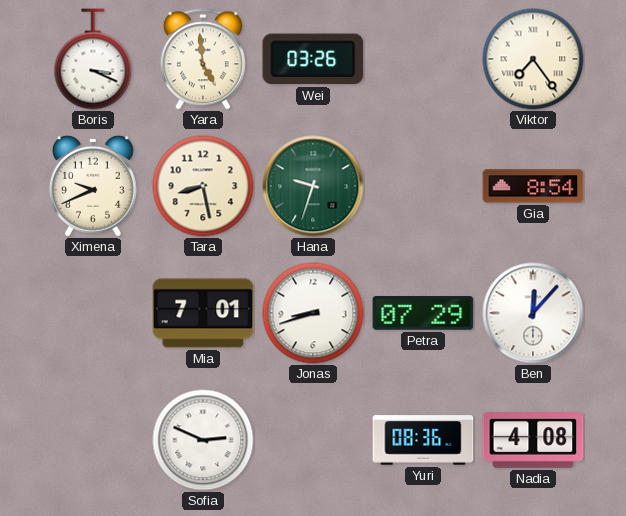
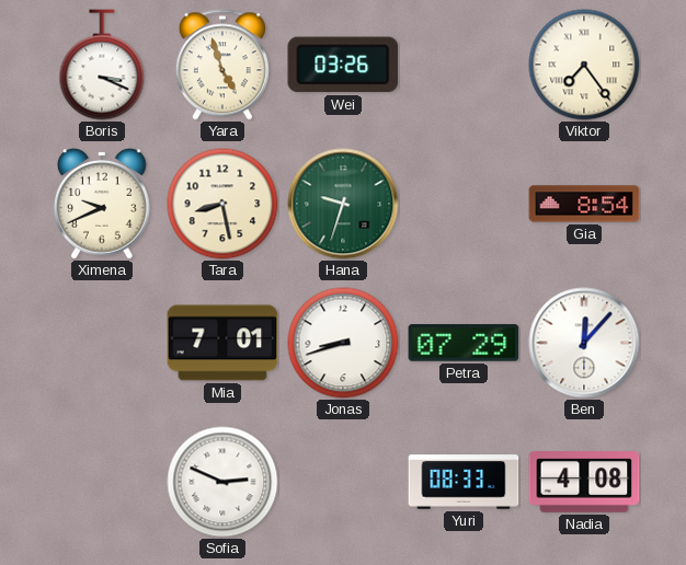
Yara: 4:59 -> 4:57 (222, 65)
Yuri: 08:36 -> 08:33 (464, 482)
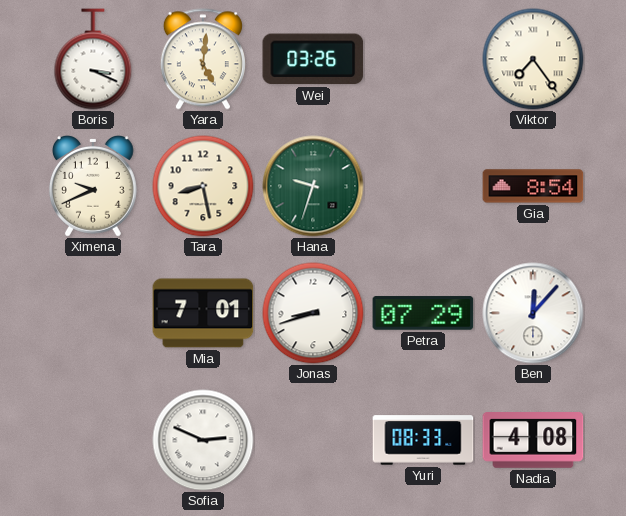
Yara: 4:57 -> 5:01 (203, 59)
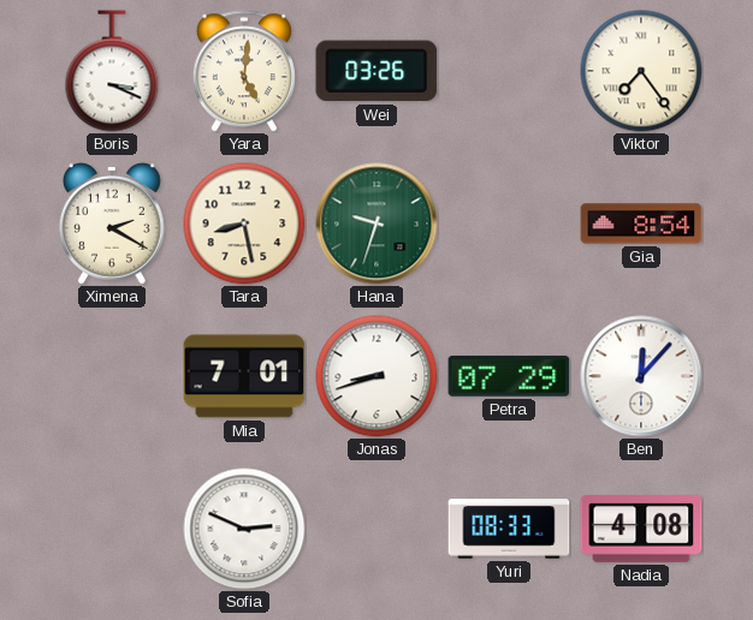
Ximena: 9:41 -> 2:20 (113, 225)
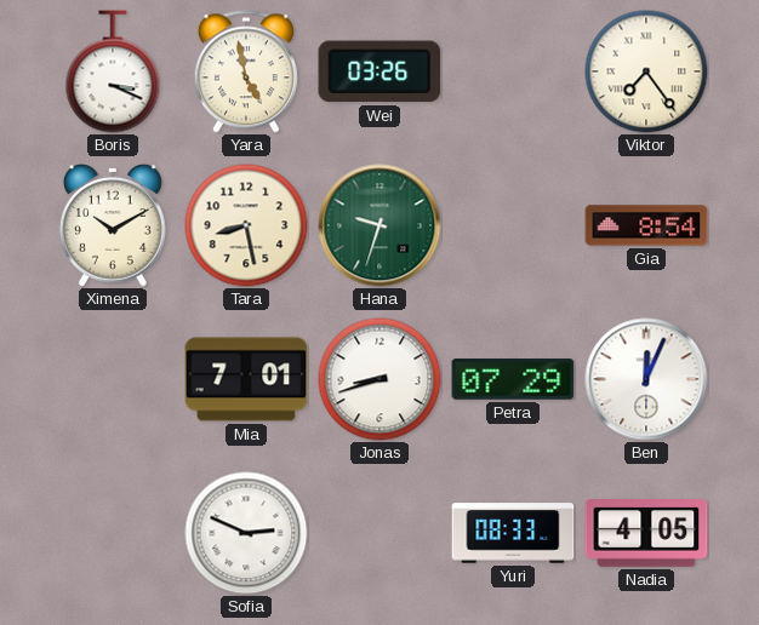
Yara: 5:01 -> 4:58 (246, 71)
Ximena: 2:20 -> 10:10 (114, 227)
Ben: 12:07 -> 12:04 (646, 379)
Nadia: 4:08 -> 4:05 (646, 534)
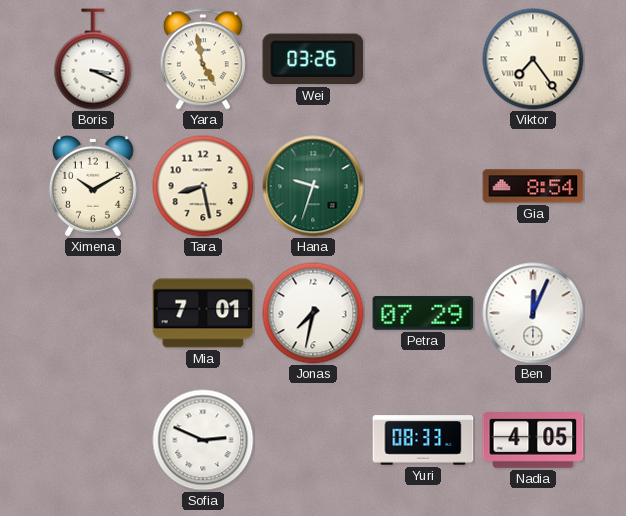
Jonas: 8:42 -> 7:32 (313, 313)
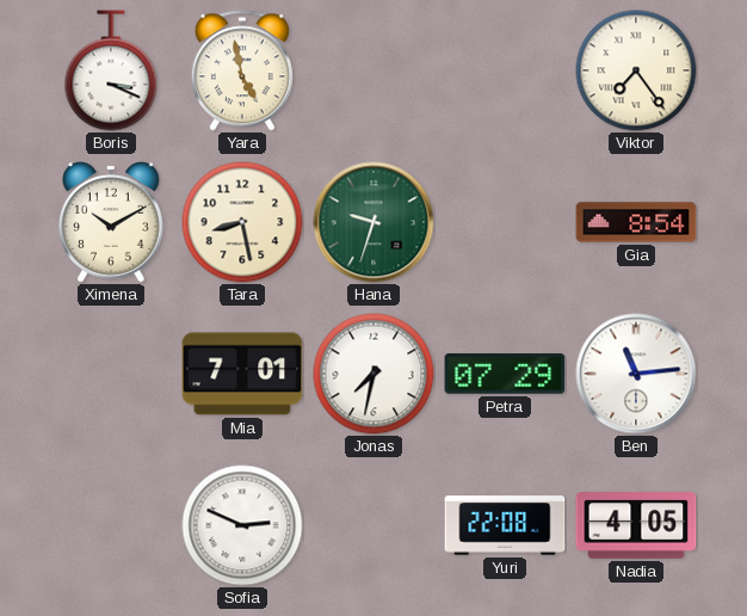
Wei: 03:26 -> none (313, 59)
Ben: 12:04 -> 11:14 (636, 374)
Yuri: 08:33 -> 22:08 (505, 525)
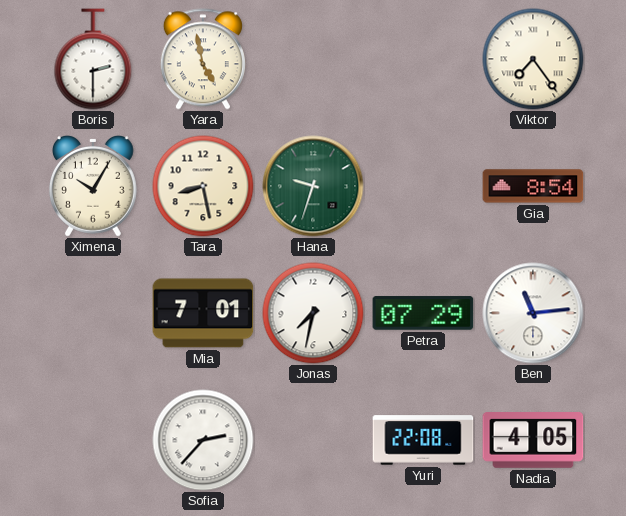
Boris: 3:19 -> 2:30 (93, 59)
Ximena: 10:10 -> 10:05 (94, 187)
Sofia: 2:49 -> 2:37 (203, 440)
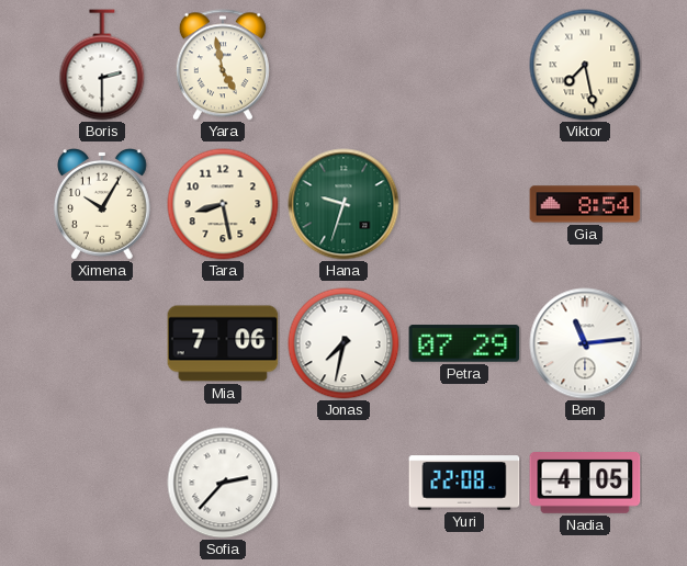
Viktor: 7:24 -> 7:28 (585, 65)
Mia: 7:01 -> 7:06 (223, 343)
